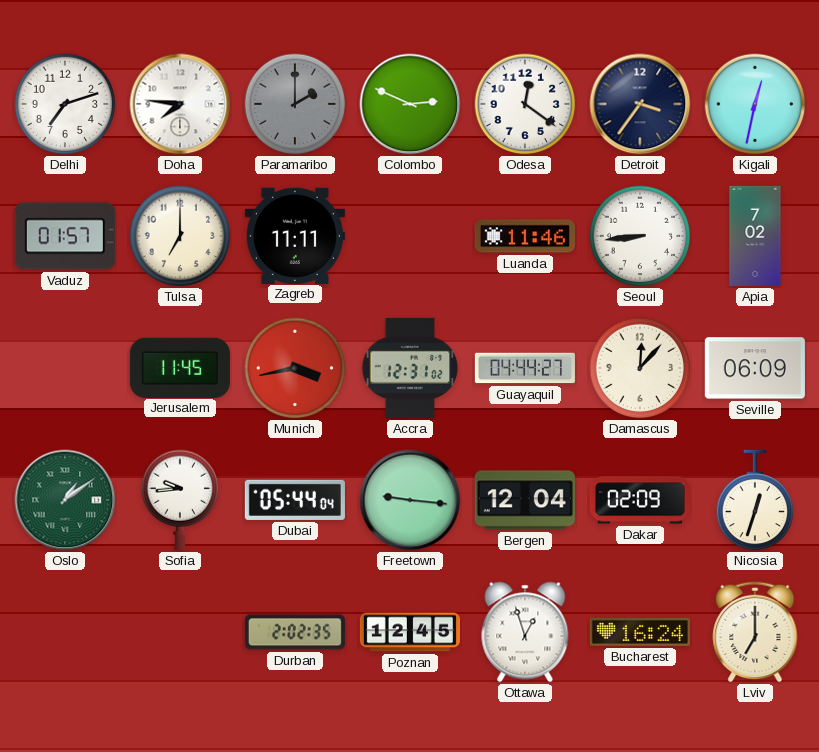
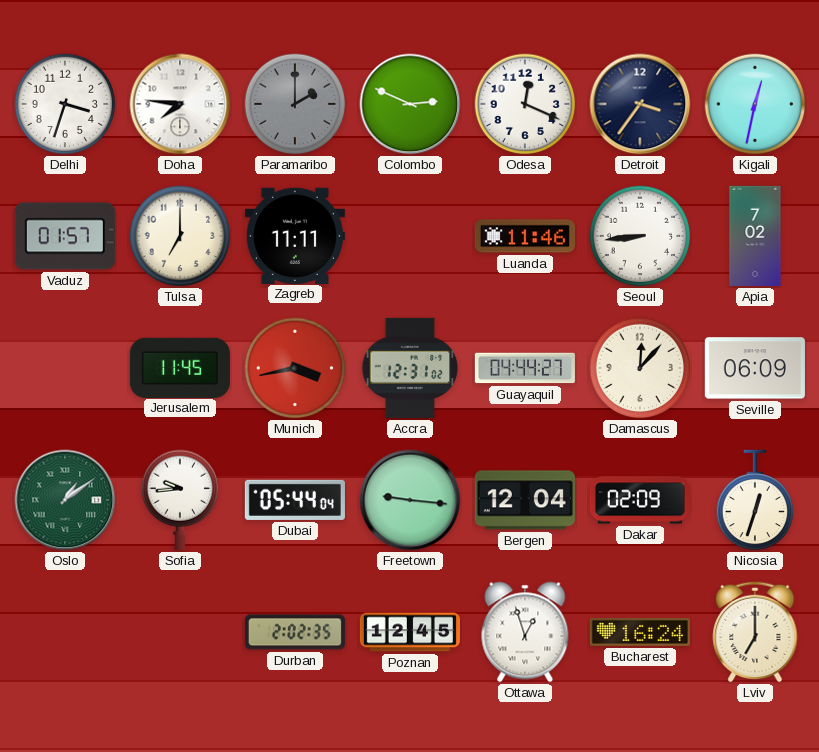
Delhi: 7:12 -> 3:33 (65, 104)
Odesa: 12:21 -> 12:19 (525, 104)
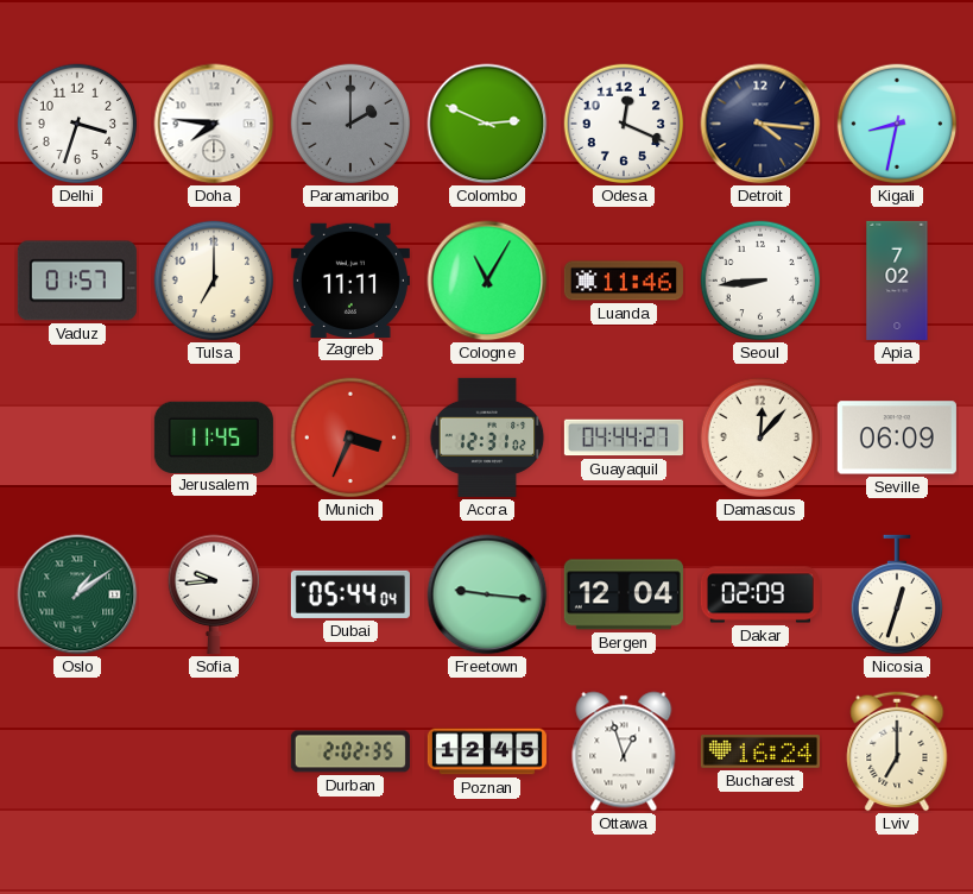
Detroit: 3:36 -> 4:16 (760, 124)
Kigali: 12:32 -> 8:32 (897, 124)
Cologne: none -> 11:05 (487, 281)
Munich: 3:43 -> 3:34 (350, 437)
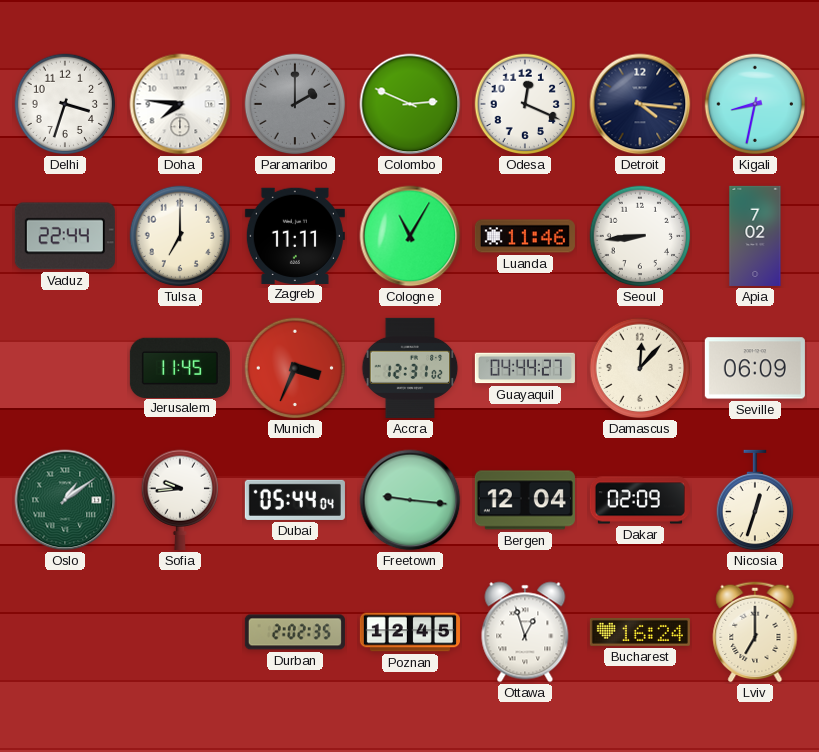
Vaduz: 01:57 -> 22:44 (65, 236)
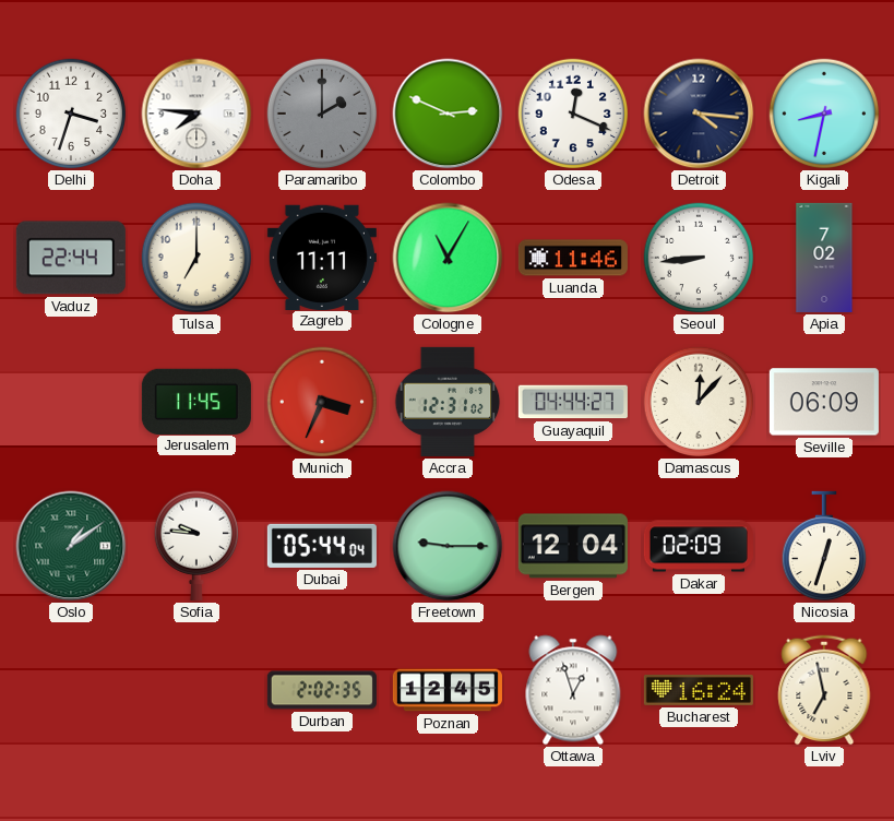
Sofia: 9:44 -> 9:46 (195, 546)
Freetown: 9:16 -> 9:15 (448, 546)
Lviv: 7:00 -> 6:58 (824, 690)
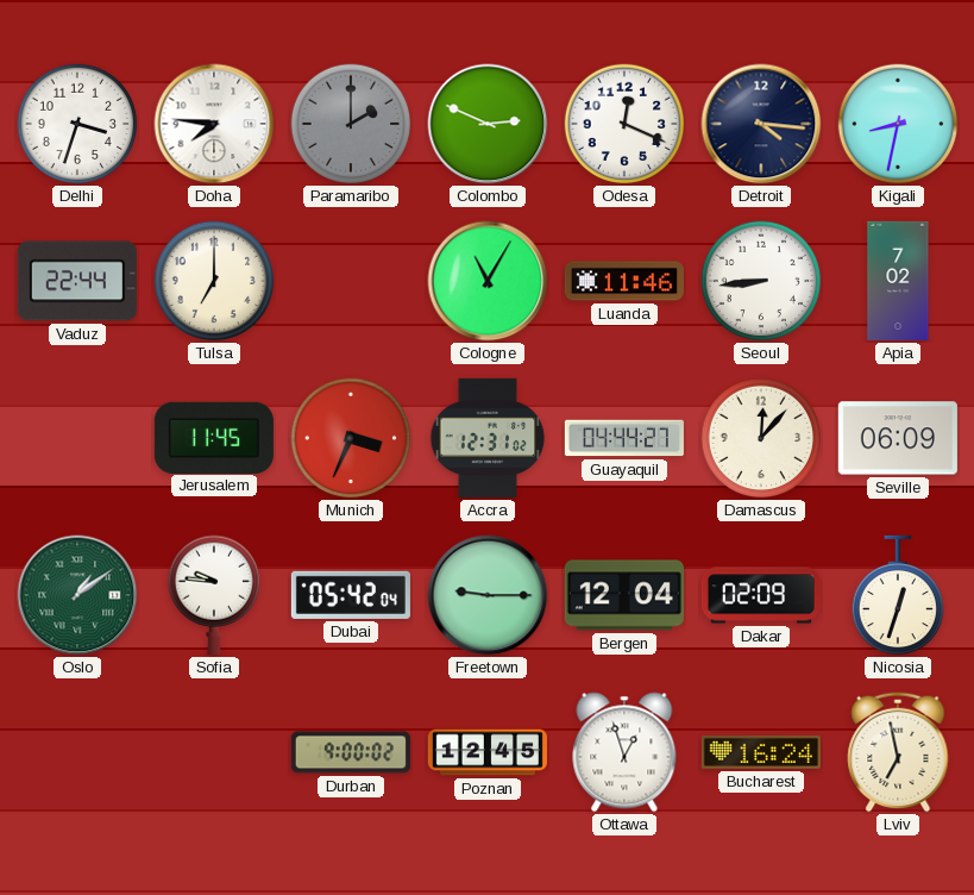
Zagreb: 11:11 -> none (322, 257)
Dubai: 05:44 -> 05:42 (351, 595)
Durban: 2:02 -> 9:00 (351, 752)
